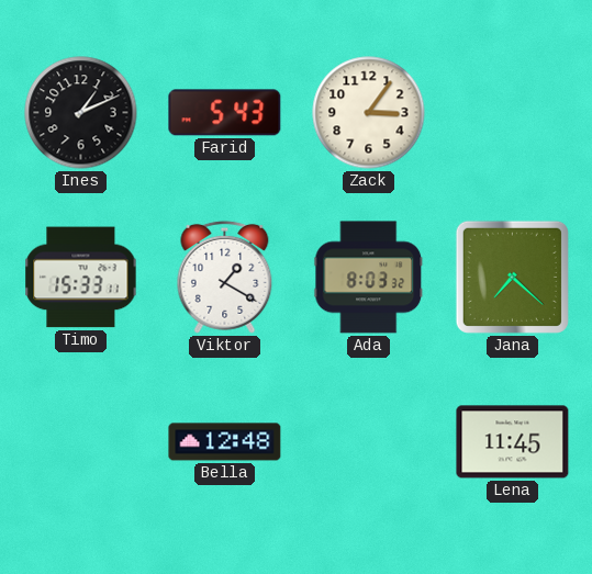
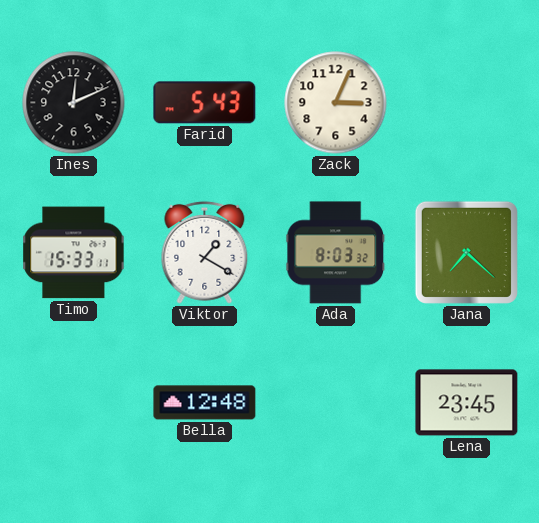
Ines: 1:11 -> 12:11 (74, 103)
Zack: 3:06 -> 3:04 (336, 103)
Lena: 11:45 -> 23:45 (467, 403)
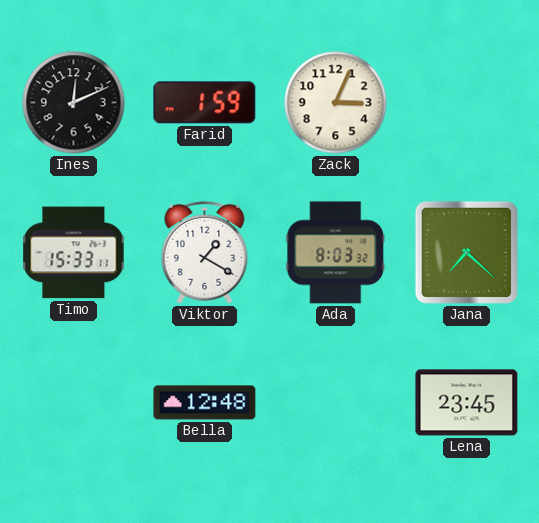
Farid: 5:43 -> 1:59 (205, 103)
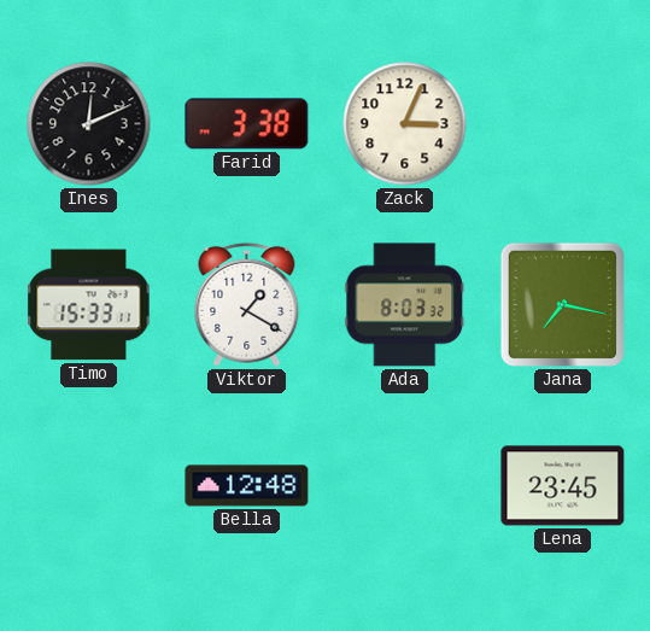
Farid: 1:59 -> 3:38 (247, 124)
Jana: 7:22 -> 7:17 (562, 304)
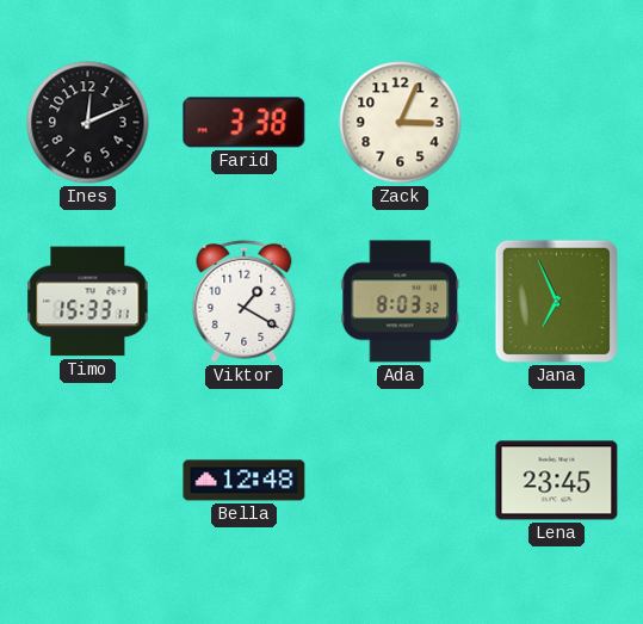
Jana: 7:17 -> 6:56 (556, 301)
